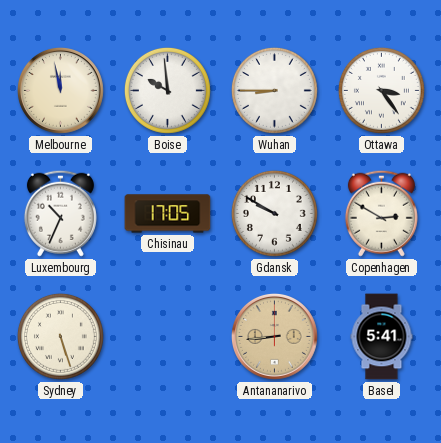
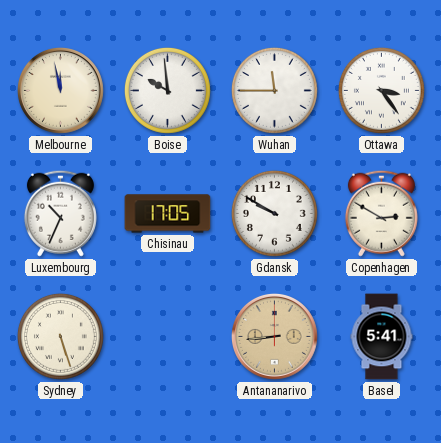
Wuhan: 8:45 -> 11:45 (274, 90)
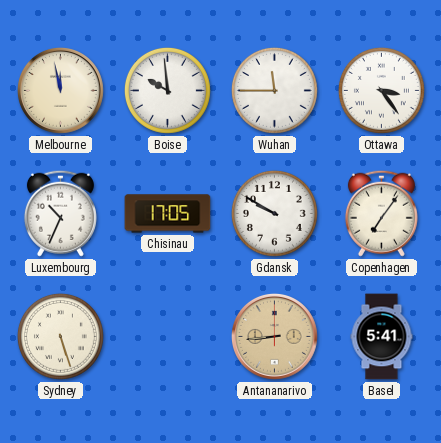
Copenhagen: 2:50 -> 7:06 (381, 213)
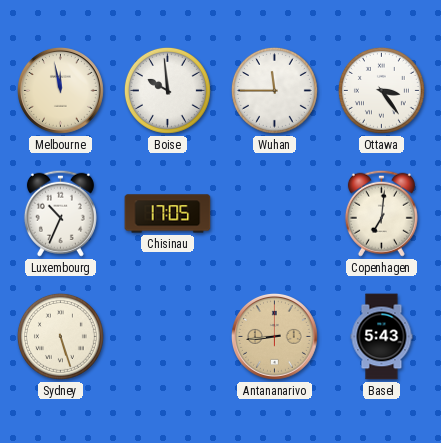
Gdansk: 9:50 -> none (274, 213)
Copenhagen: 7:06 -> 7:01 (381, 213)
Basel: 5:41 -> 5:43 (382, 337)
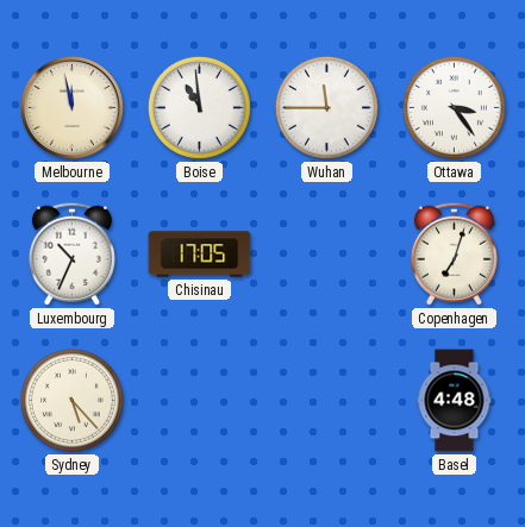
Boise: 9:59 -> 10:59 (199, 107)
Copenhagen: 7:01 -> 7:03 (454, 253)
Sydney: 5:27 -> 5:23 (71, 400)
Antananarivo: 8:44 -> none (275, 337)
Basel: 5:43 -> 4:48 (455, 401)
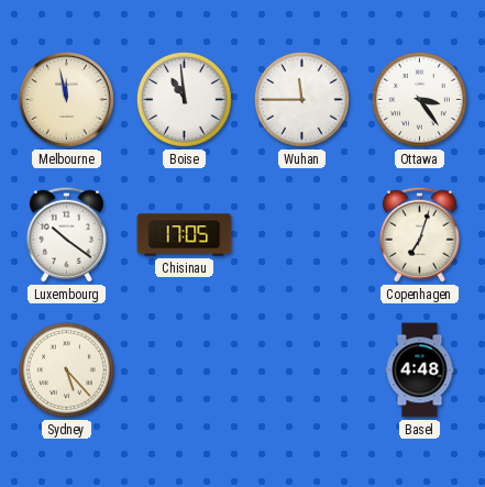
Luxembourg: 10:34 -> 10:21 (66, 234)
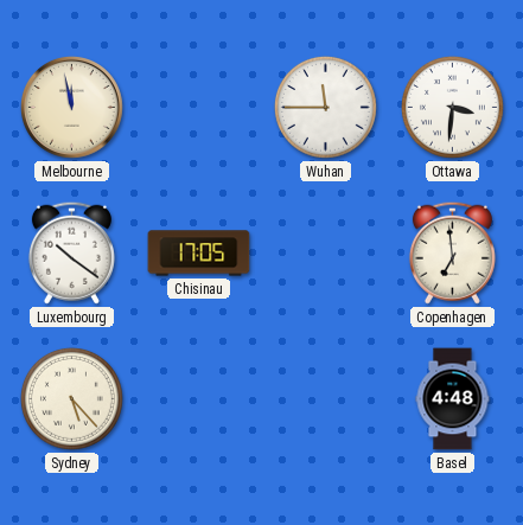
Boise: 10:59 -> none (184, 99)
Ottawa: 3:24 -> 3:31 (452, 107)
Copenhagen: 7:03 -> 6:59 (452, 252)
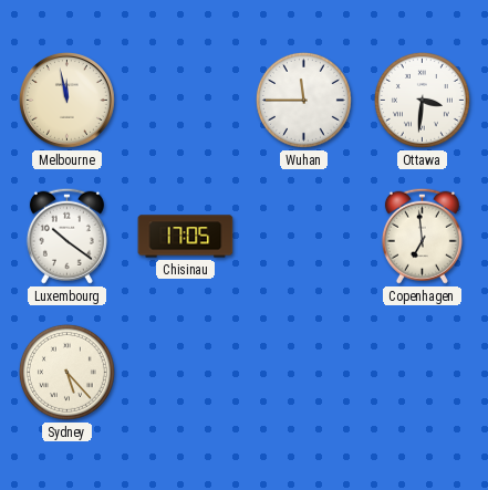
Basel: 4:48 -> none (453, 399)
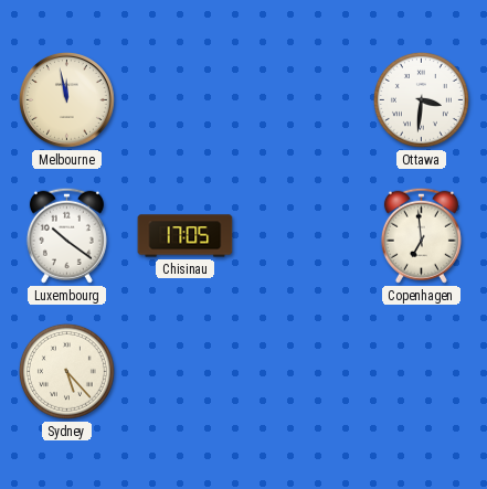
Wuhan: 11:45 -> none (303, 100)
